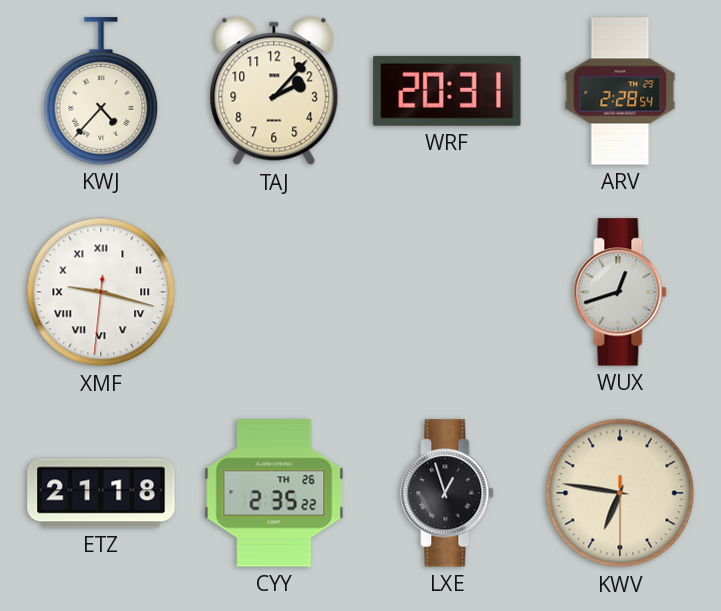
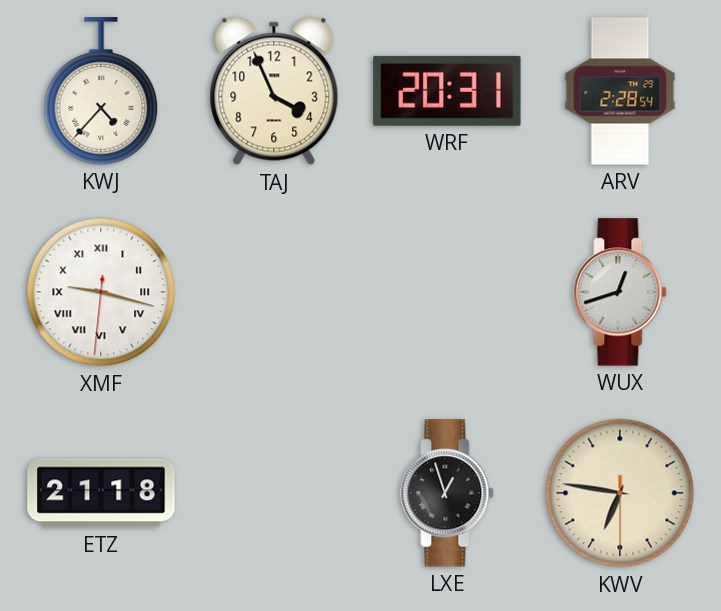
TAJ: 2:07 -> 3:56 (274, 91)
CYY: 2:35 -> none (274, 493)
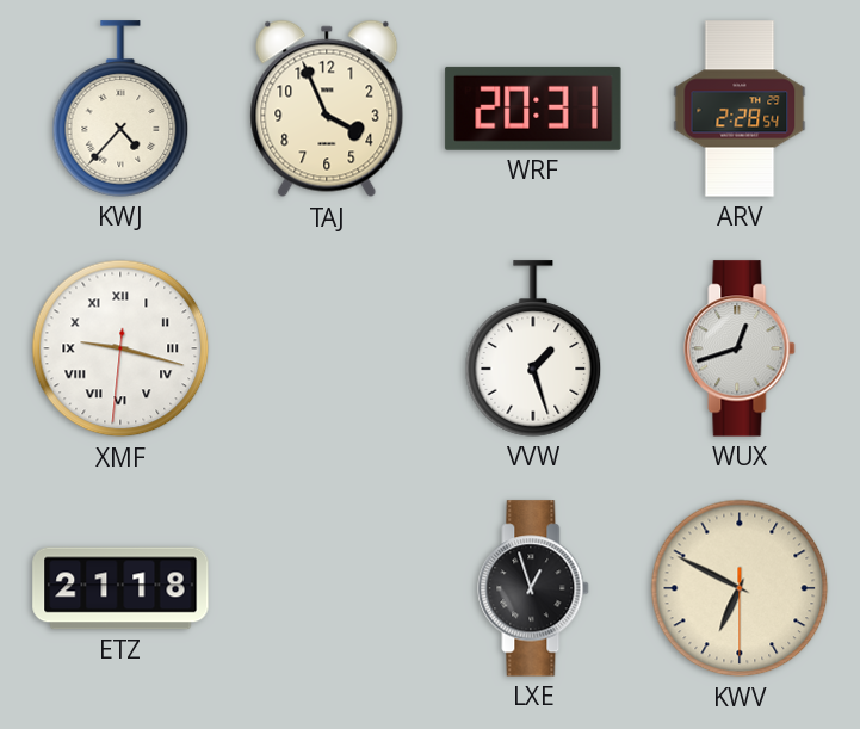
VVW: none -> 1:27 (533, 348)
KWV: 6:46 -> 6:49 (740, 588)
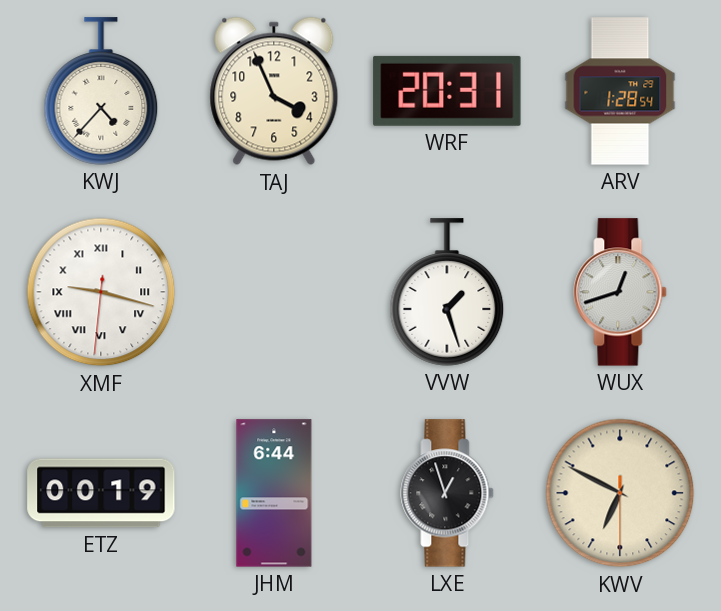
ARV: 2:28 -> 1:28 (620, 91)
ETZ: 21:18 -> 00:19 (101, 493)
JHM: none -> 6:44 (274, 493)
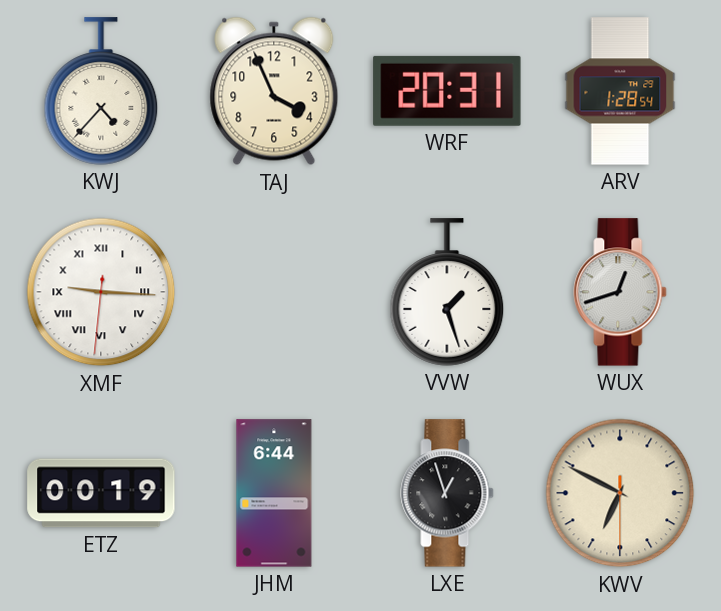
XMF: 9:17 -> 9:15 (101, 292)
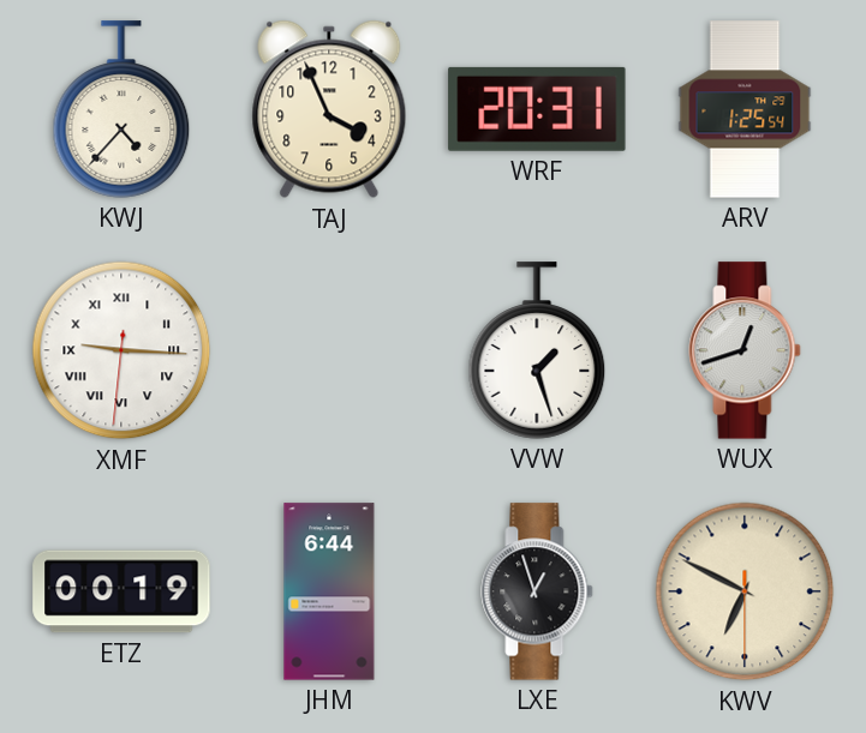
ARV: 1:28 -> 1:25 (745, 109)
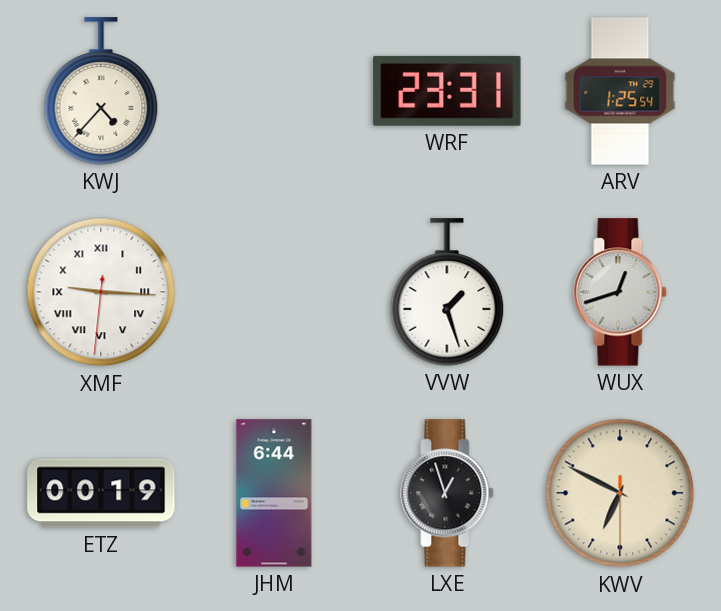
TAJ: 3:56 -> none (329, 109)
WRF: 20:31 -> 23:31 (447, 91)
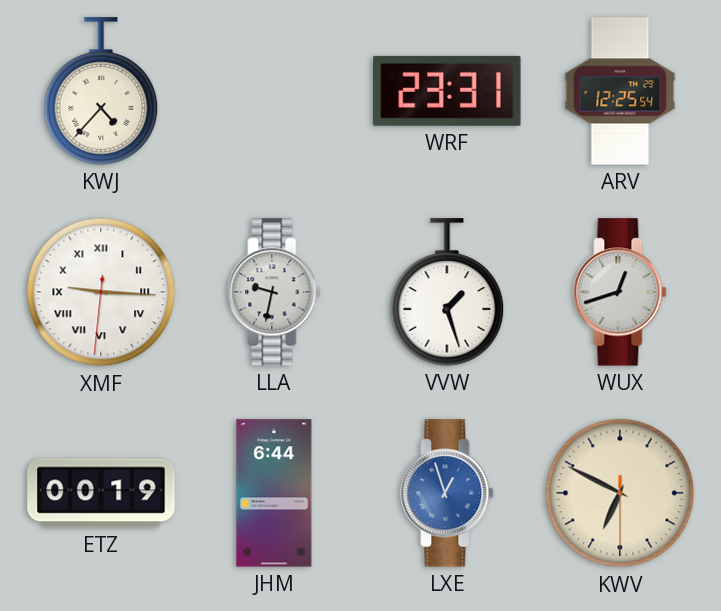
ARV: 1:25 -> 12:25 (620, 91)
LLA: none -> 9:32 (274, 292)
LXE dial: black -> blue (447, 493)
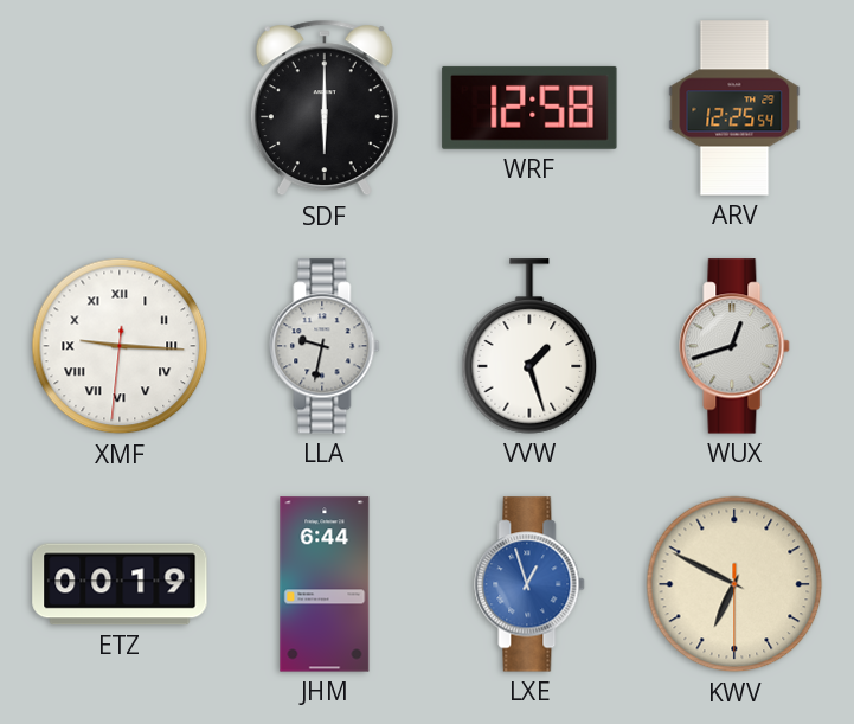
KWJ: 4:37 -> none (101, 91)
SDF: none -> 6:00 (325, 108)
WRF: 23:31 -> 12:58 (529, 108)
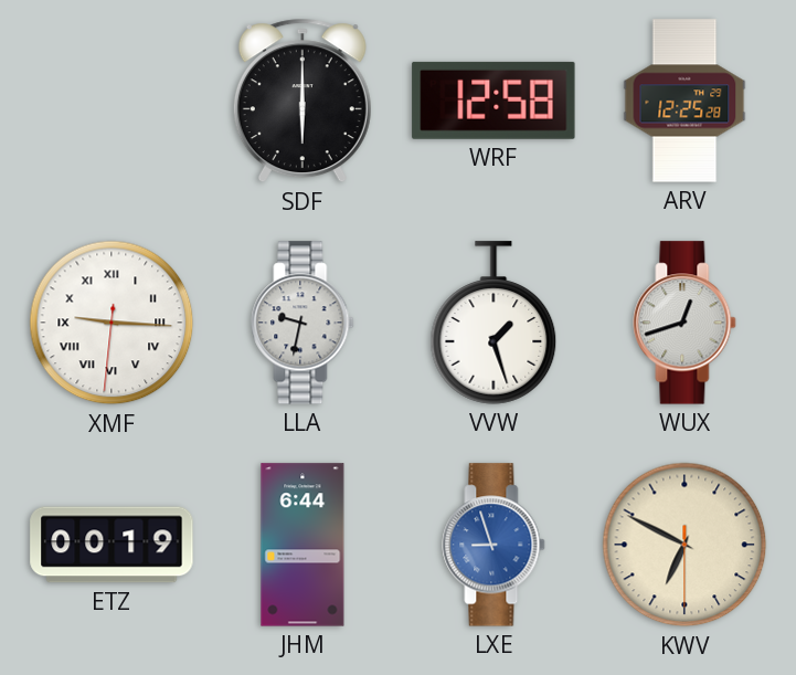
ARV: 12:25:54 -> 12:25:28 (684, 101)
LXE: 12:57 -> 8:57 (493, 545)
